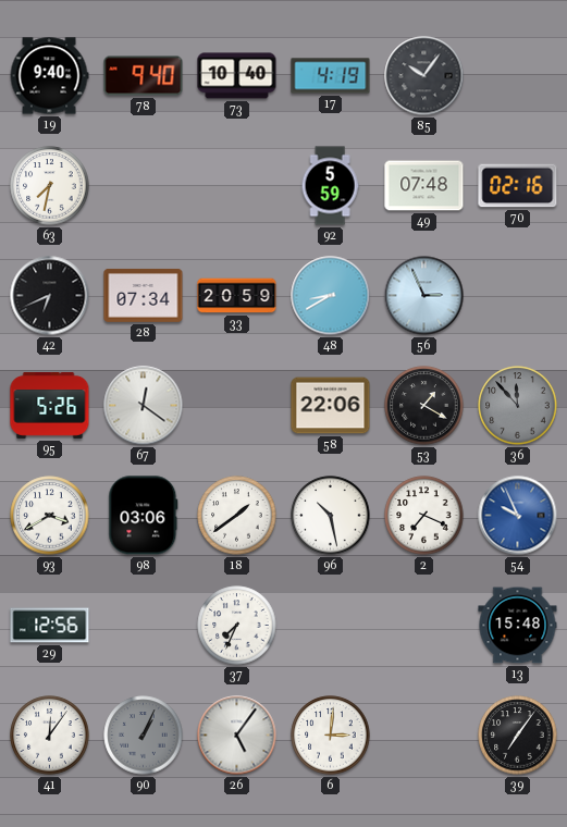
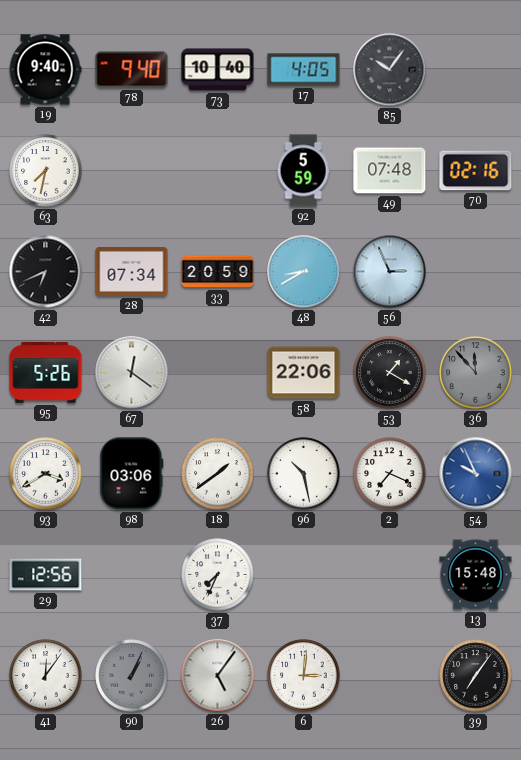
17: 4:19 -> 4:05 (304, 70)
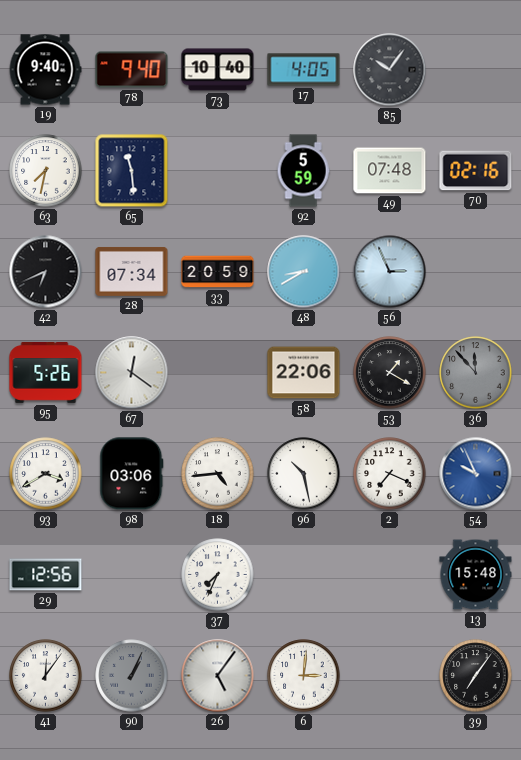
65: none -> 11:29 (132, 171)
18: 1:39 -> 4:44 (218, 474)
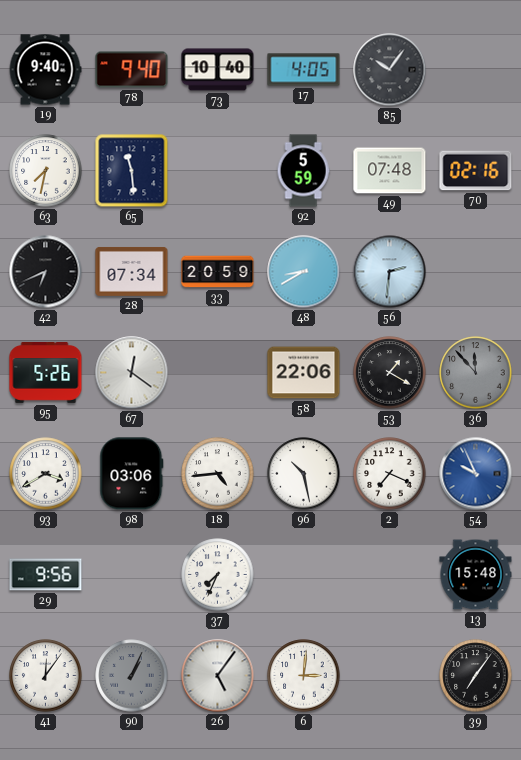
56: 2:56 -> 2:31 (390, 272)
29: 12:56 -> 9:56 (46, 575)
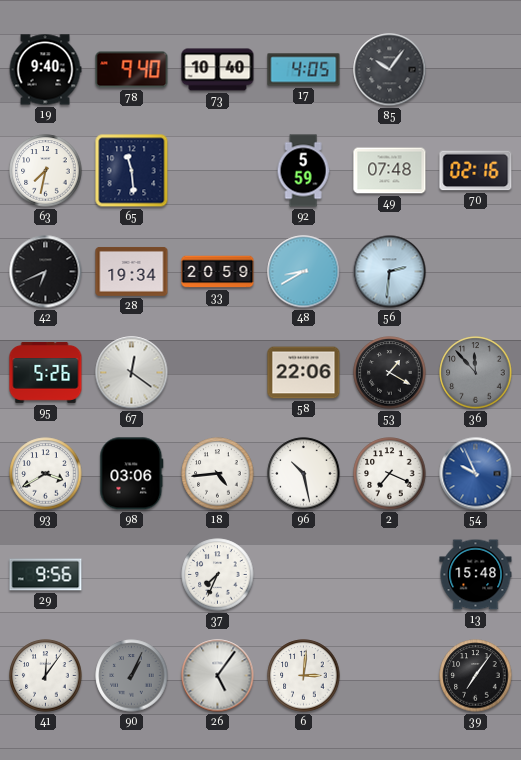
28: 07:34 -> 19:34 (132, 271)
